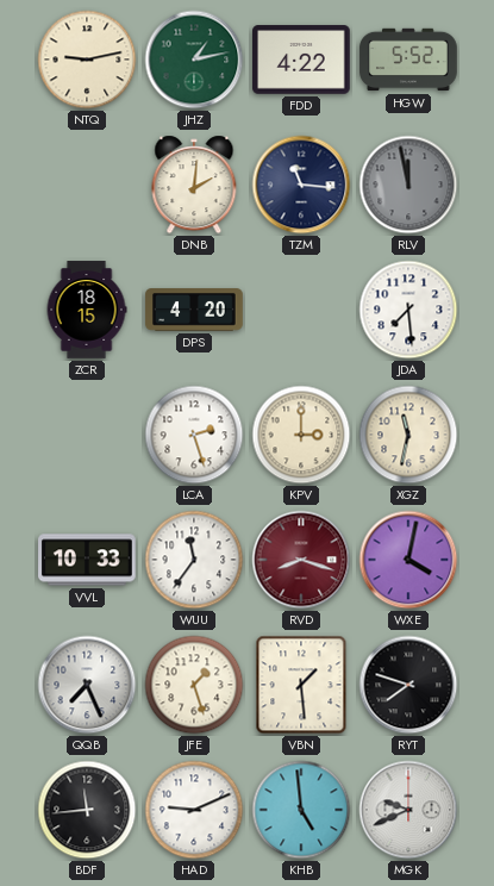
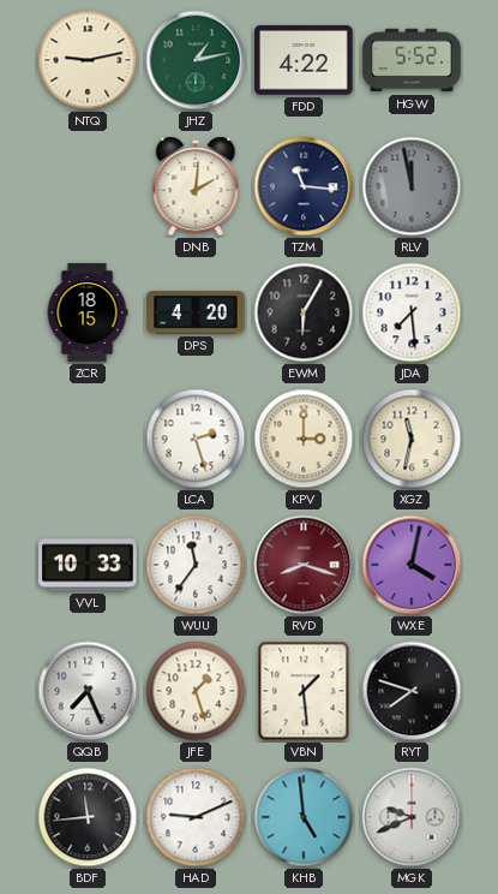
EWM: none -> 6:05 (304, 312)
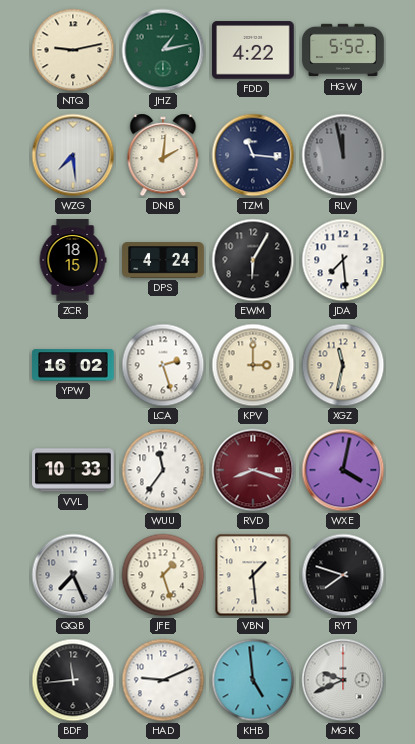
WZG: none -> 7:29 (73, 155)
DPS: 4:20 -> 4:24 (163, 260)
YPW: none -> 16:02 (73, 365)
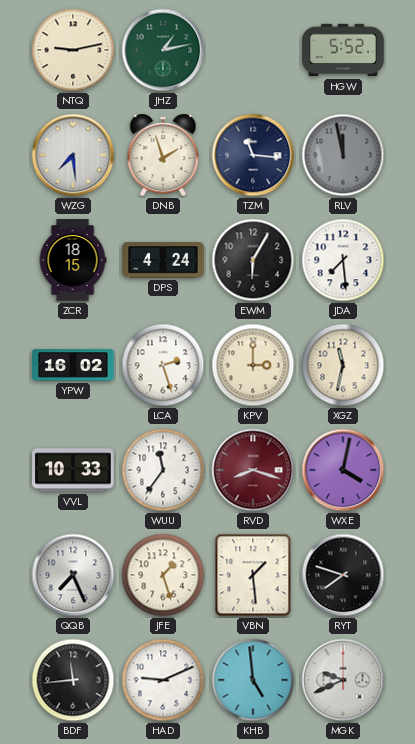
FDD: 4:22 -> none (253, 50)
DNB: 2:01 -> 1:57 (163, 155)
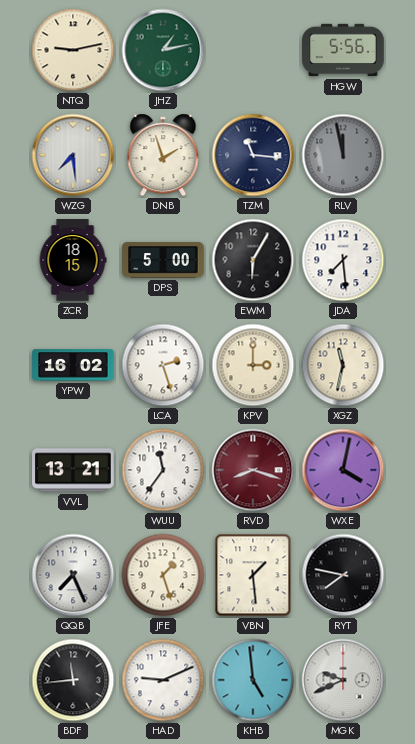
HGW: 5:52 -> 5:56 (343, 50)
DPS: 4:24 -> 5:00 (163, 260)
VVL: 10:33 -> 13:21 (73, 470)
RYT: 7:48 -> 7:47 (343, 575)
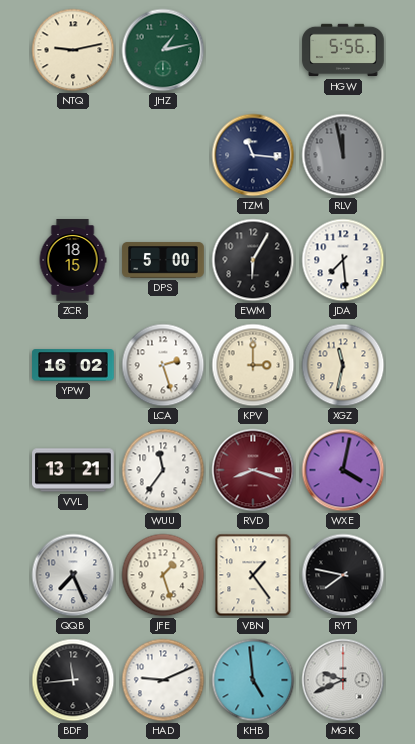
WZG: 7:29 -> none (73, 155)
DNB: 1:57 -> none (163, 155)
VBN: 1:29 -> 1:24 (253, 575)
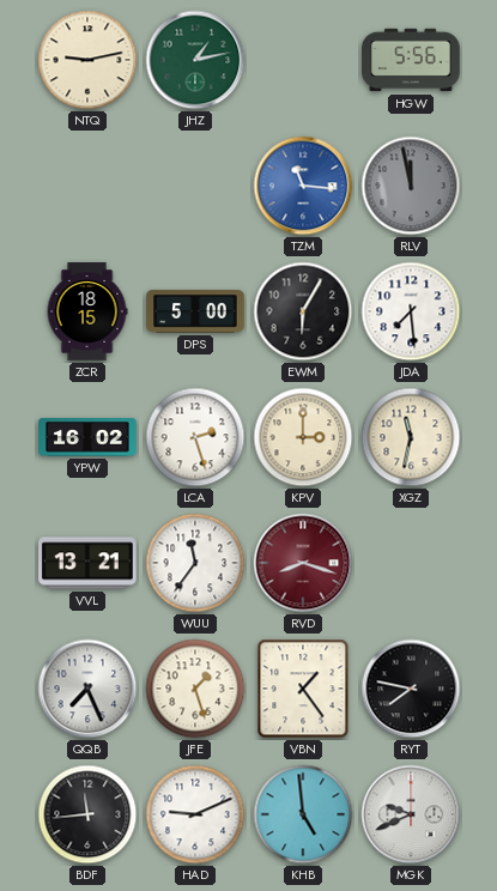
TZM dial: navy -> blue (303, 186)
WXE: 4:02 -> none (343, 470)
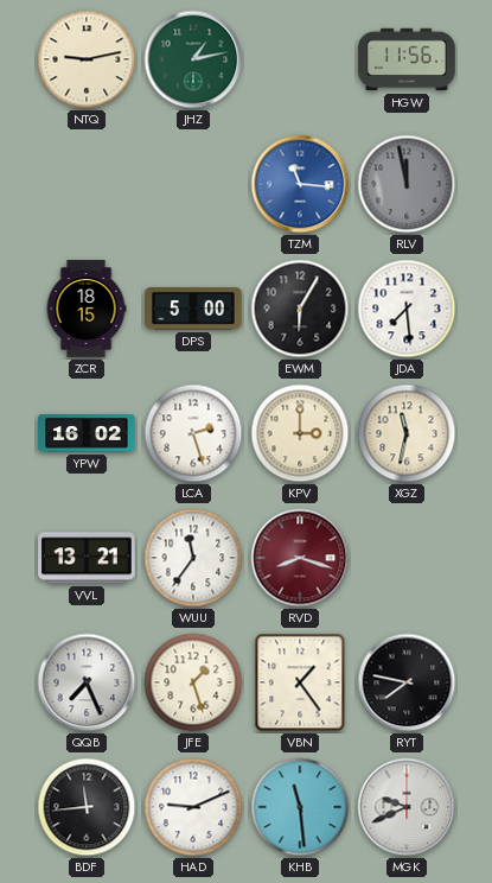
HGW: 5:56 -> 11:56 (407, 59)
KHB: 4:59 -> 11:29 (300, 807)
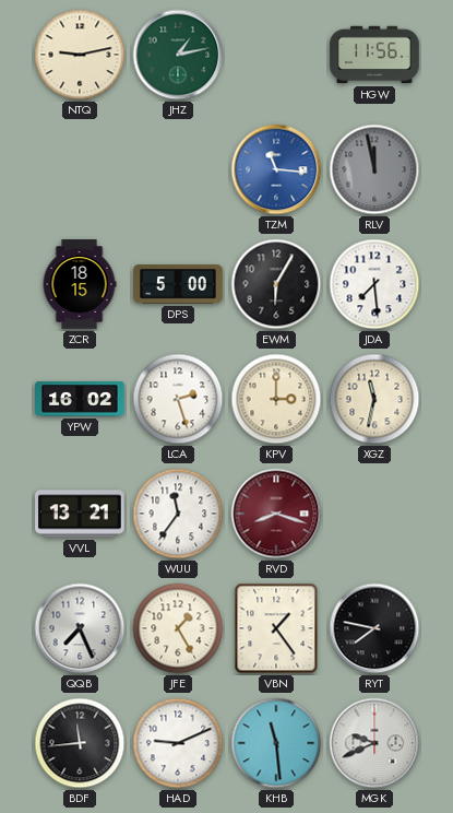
JFE: 1:27 -> 1:25 (178, 628)
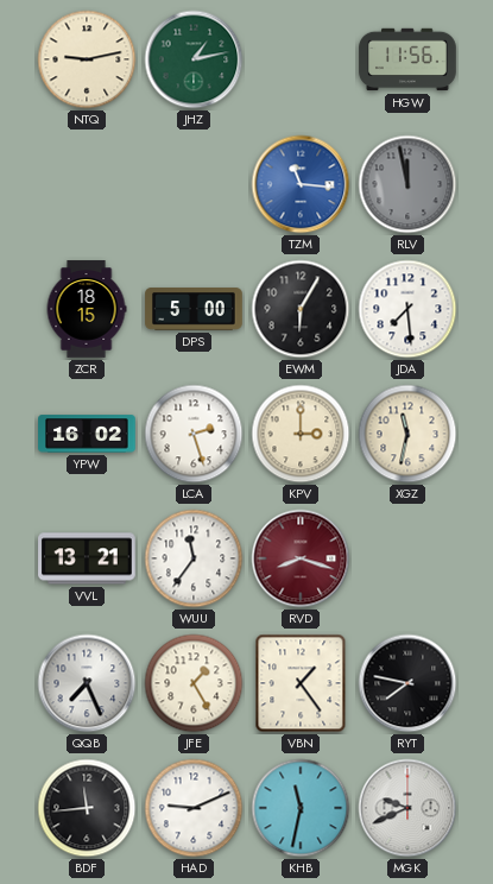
KHB: 11:29 -> 11:32 (301, 808)
